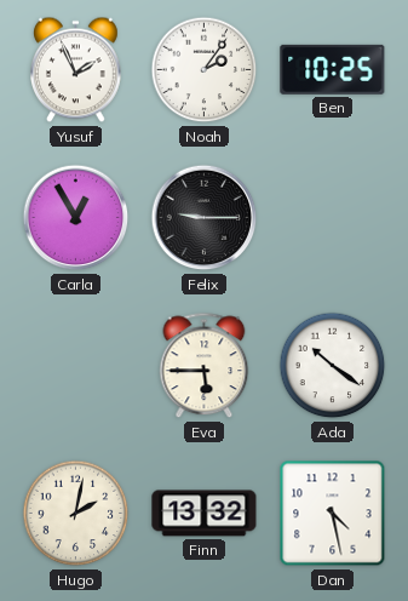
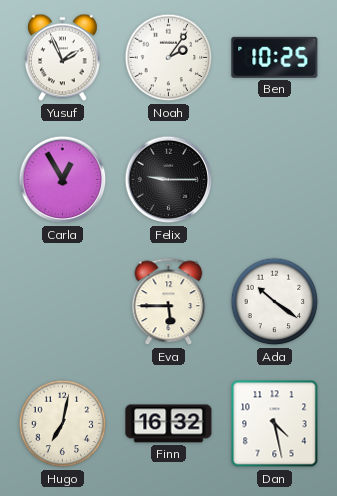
Hugo: 2:02 -> 7:02 (63, 424)
Finn: 13:32 -> 16:32 (169, 424)
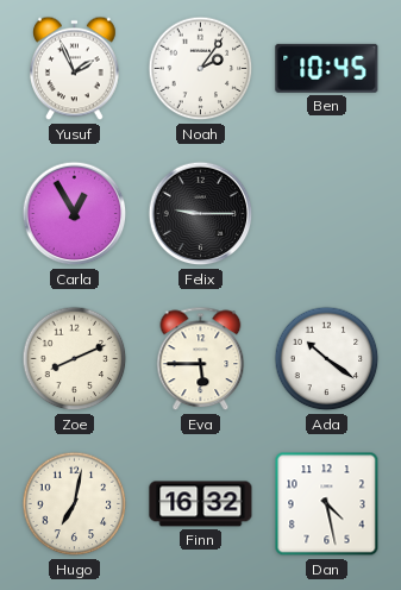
Ben: 10:25 -> 10:45 (327, 68)
Zoe: none -> 8:11 (75, 359)
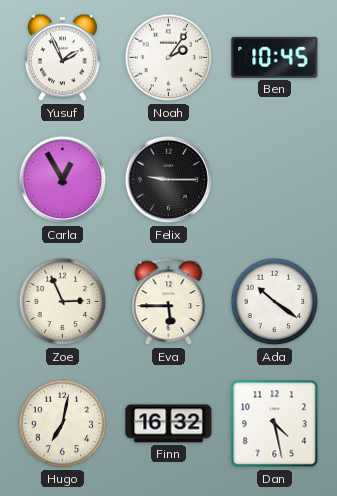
Zoe: 8:11 -> 2:56 (63, 302)
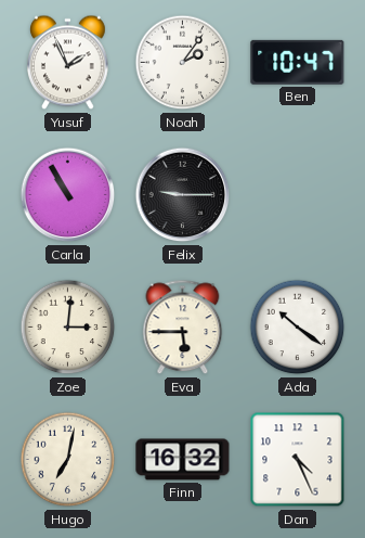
Ben: 10:45 -> 10:47 (298, 62)
Carla: 12:55 -> 10:55 (68, 195)
Zoe: 2:56 -> 3:01 (68, 328)
Dan: 4:28 -> 4:26 (298, 460)
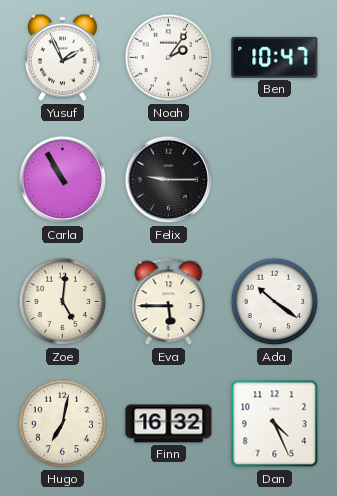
Zoe: 3:01 -> 5:01 (63, 302)
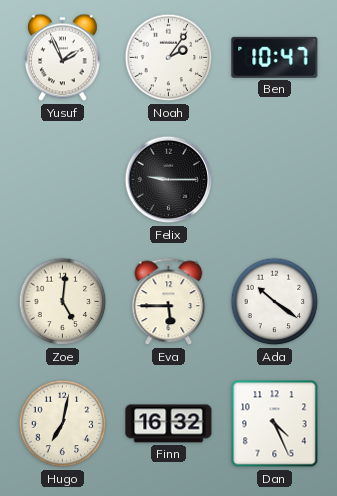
Carla: 10:55 -> none (63, 180)
